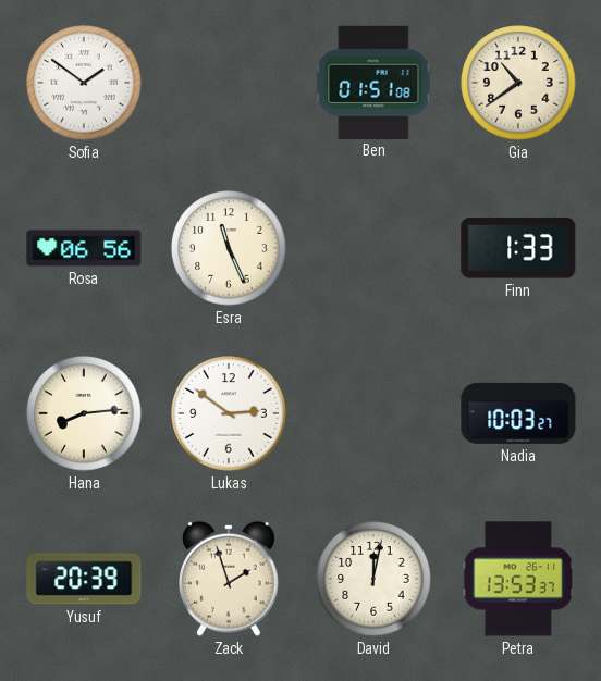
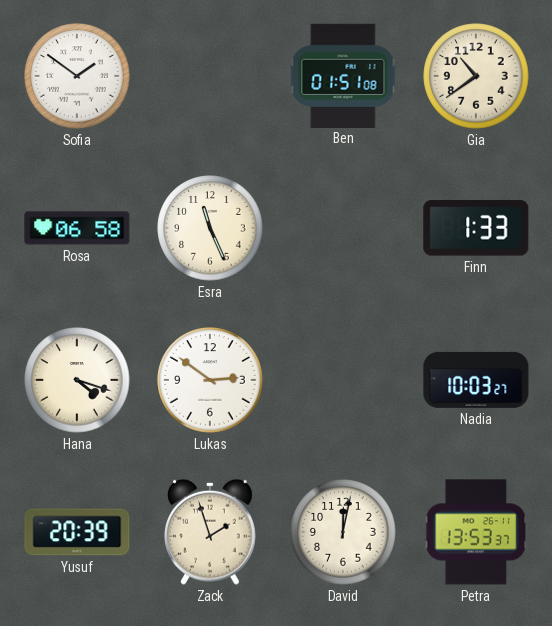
Rosa: 06:56 -> 06:58 (77, 228)
Hana: 8:14 -> 4:18 (77, 380)
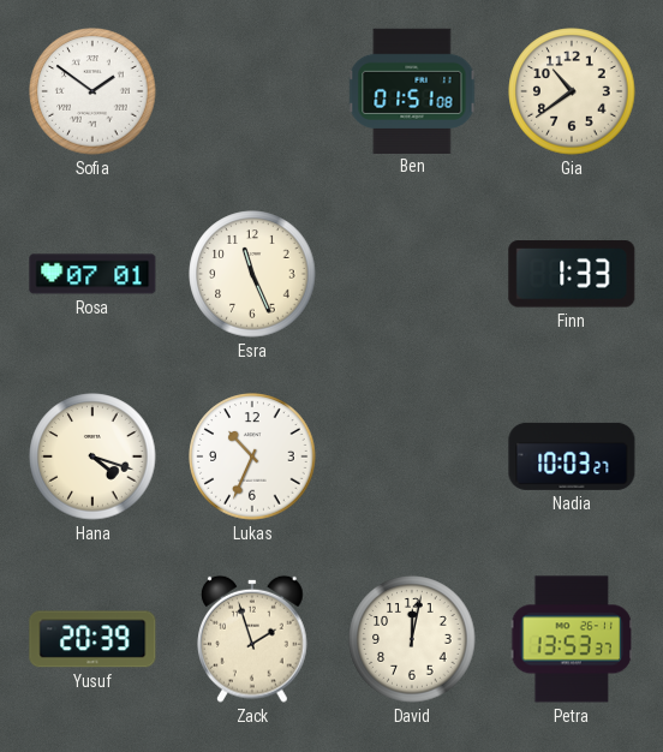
Rosa: 06:58 -> 07:01 (92, 274)
Lukas: 2:51 -> 10:34 (252, 456)
